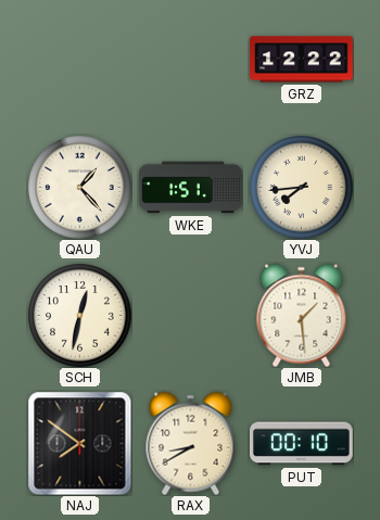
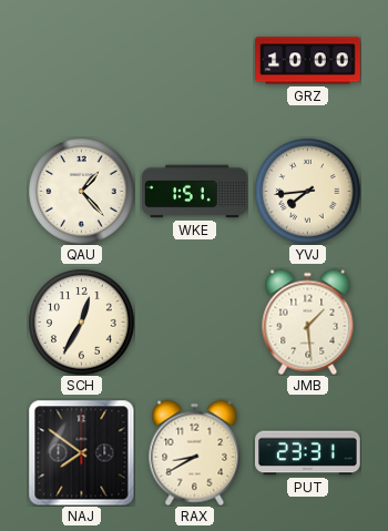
GRZ: 12:22 -> 10:00 (308, 61)
SCH: 12:32 -> 12:35 (81, 321)
PUT: 00:10 -> 23:31 (308, 453)
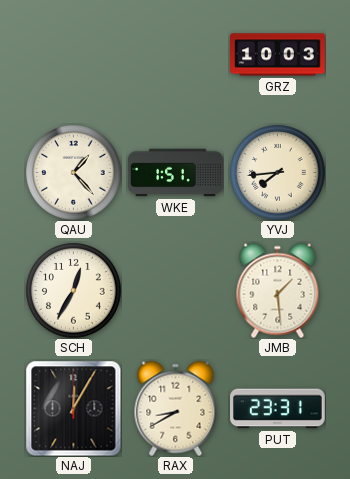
GRZ: 10:00 -> 10:03 (278, 55)
NAJ: 7:51 -> 12:05 (73, 408)
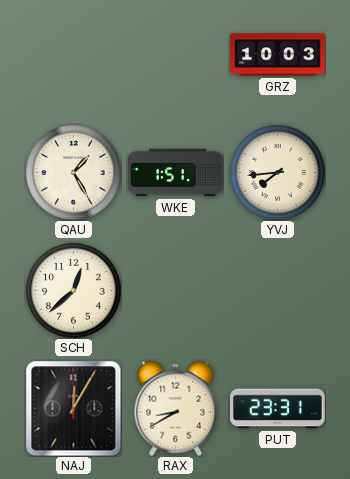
QAU: 1:23 -> 1:25 (73, 172)
SCH: 12:35 -> 12:38 (73, 290)
JMB: 1:29 -> none (278, 290)
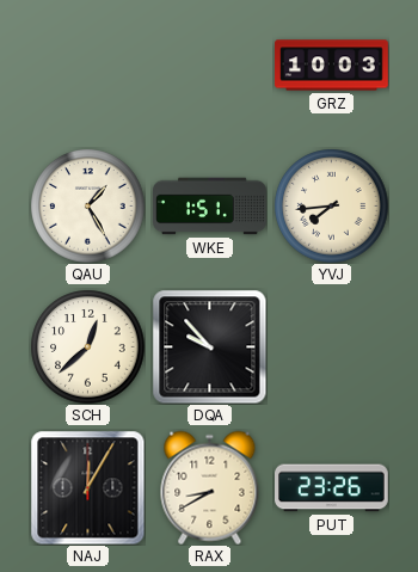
DQA: none -> 9:53 (209, 346)
PUT: 23:31 -> 23:26 (332, 488)
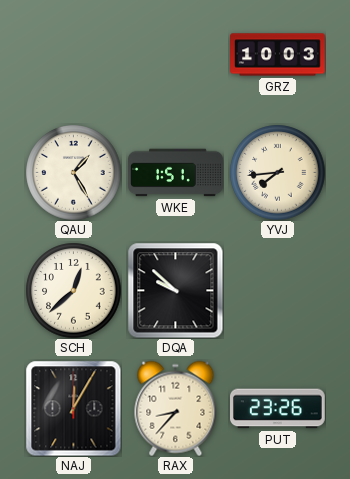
DQA: 9:53 -> 9:52 (175, 290)
RAX: 8:40 -> 8:37 (176, 408)
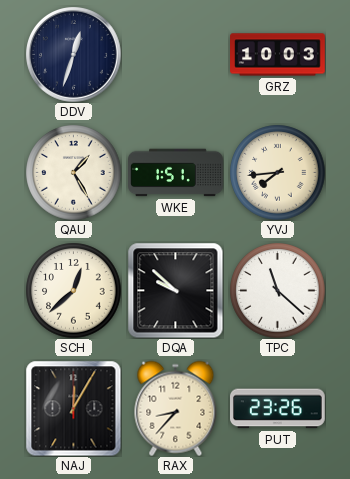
DDV: none -> 12:33 (74, 55)
TPC: none -> 11:22 (277, 290)
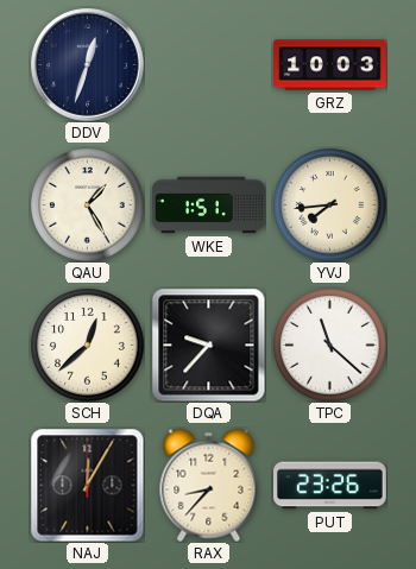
DQA: 9:52 -> 9:37 (208, 344)
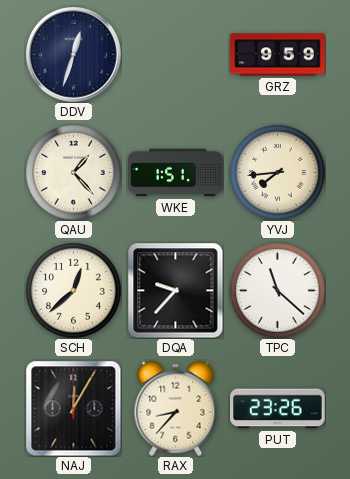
GRZ: 10:03 -> 9:59 (278, 55)
QAU: 1:25 -> 1:23 (73, 172)
